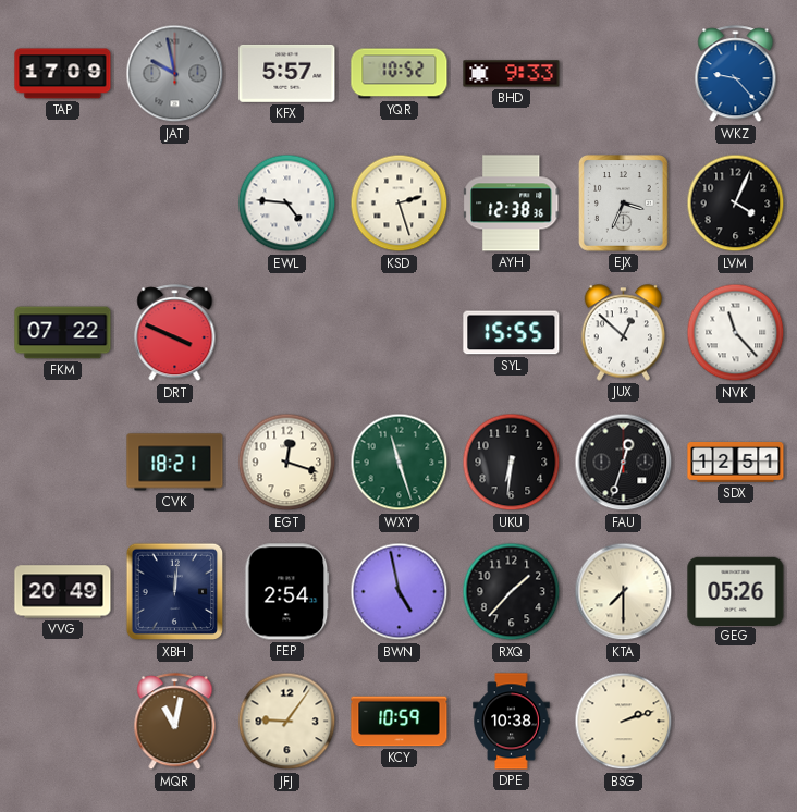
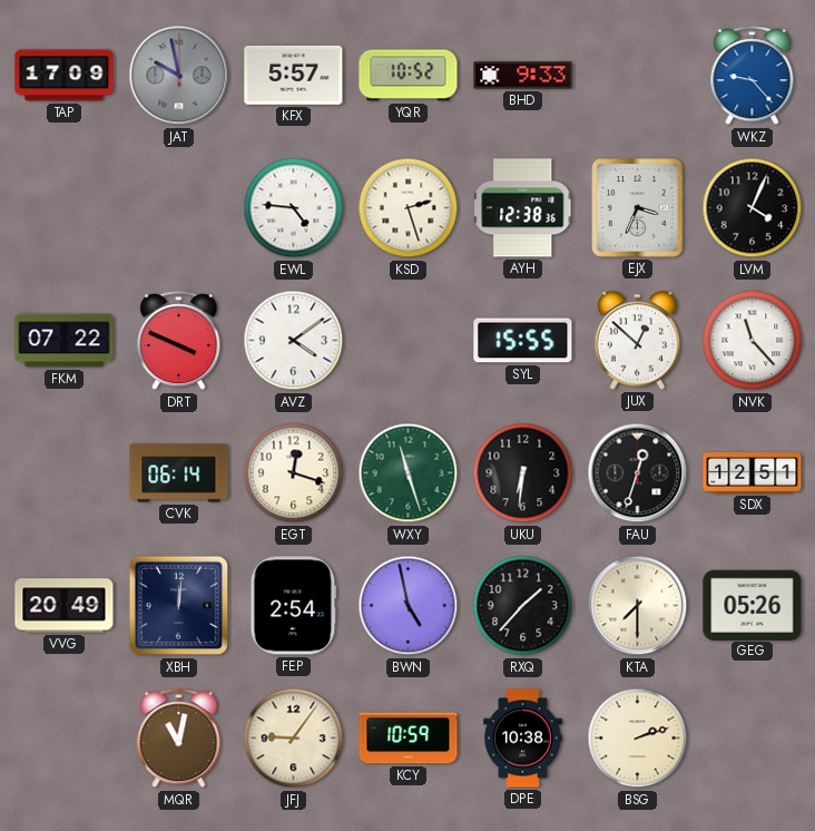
AVZ: none -> 4:09 (294, 341)
CVK: 18:21 -> 06:14 (179, 473)
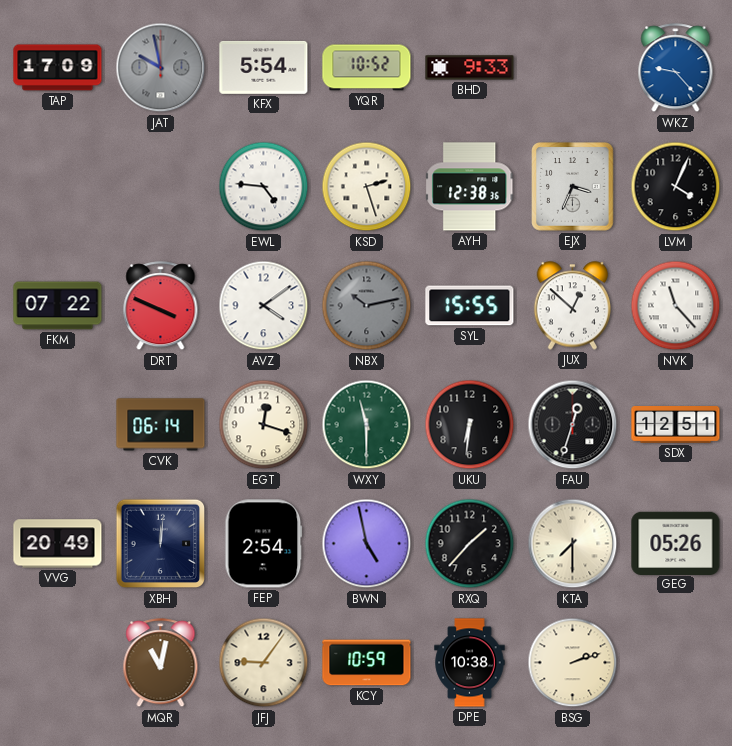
KFX: 5:57 -> 5:54 (264, 67)
NBX: none -> 10:13 (367, 306)
WXY: 11:27 -> 11:30 (367, 425)
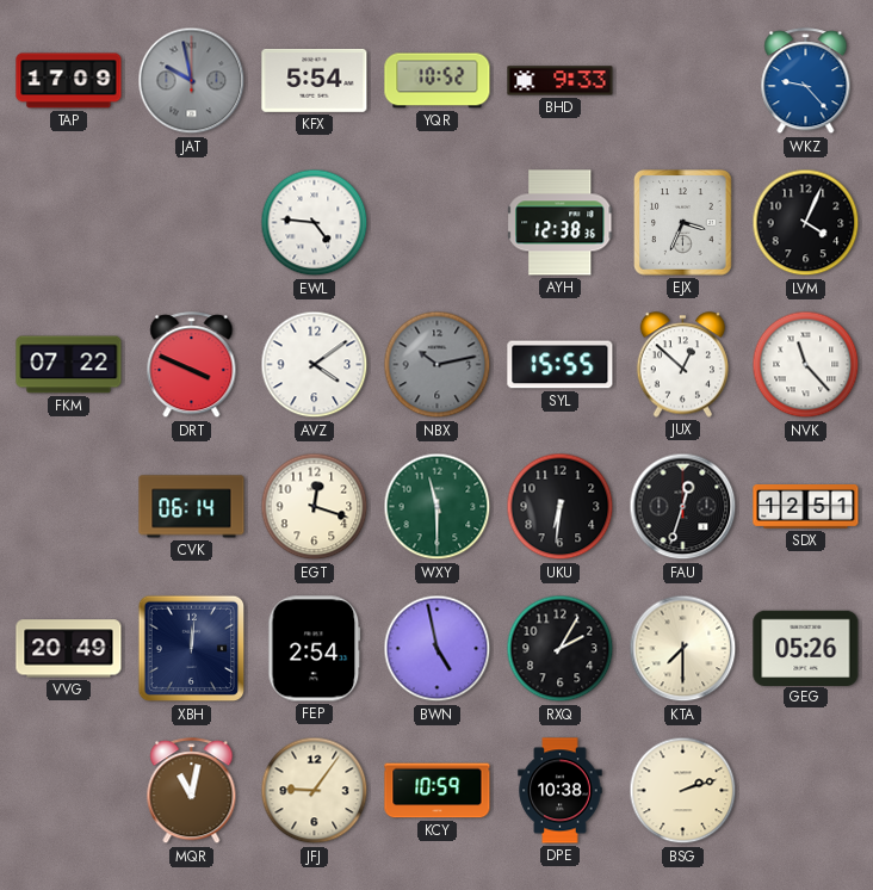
KSD: 2:27 -> none (367, 187)
RXQ: 1:37 -> 2:05 (561, 649)
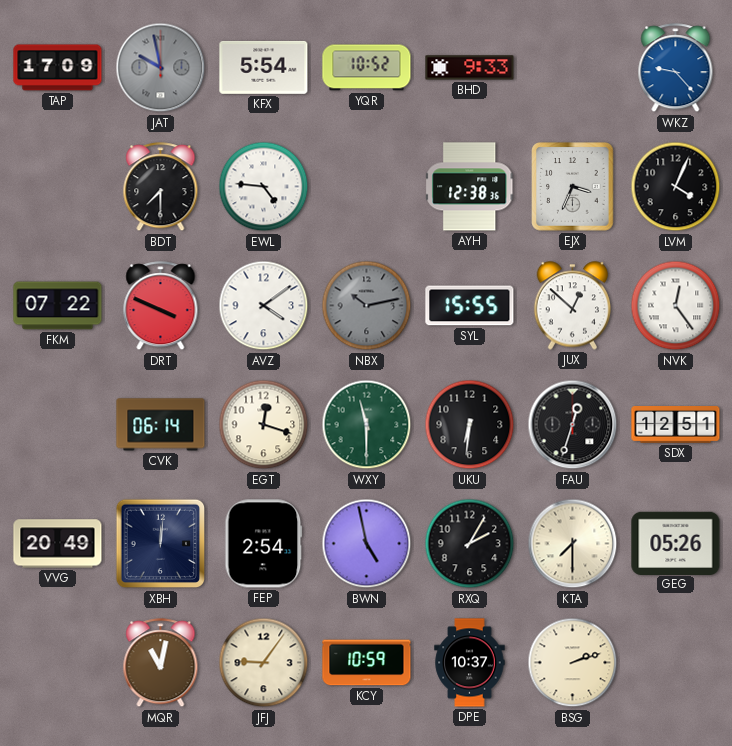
BDT: none -> 7:30 (161, 187)
NVK: 11:23 -> 12:24 (676, 306)
DPE: 10:38 -> 10:37 (470, 663)
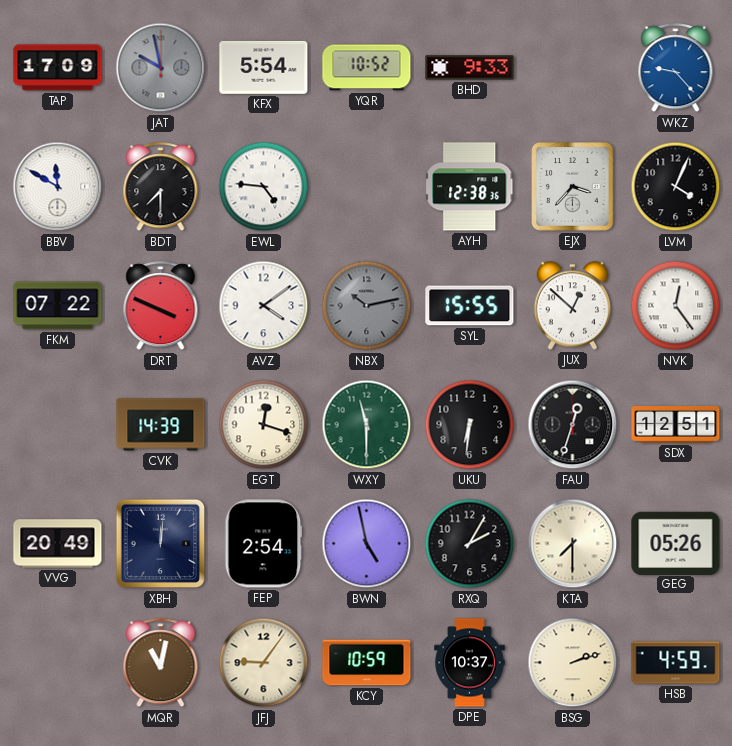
BBV: none -> 11:50 (58, 187)
EJX: 3:34 -> 3:37 (573, 187)
CVK: 06:14 -> 14:39 (161, 425)
HSB: none -> 4:59 (676, 663)
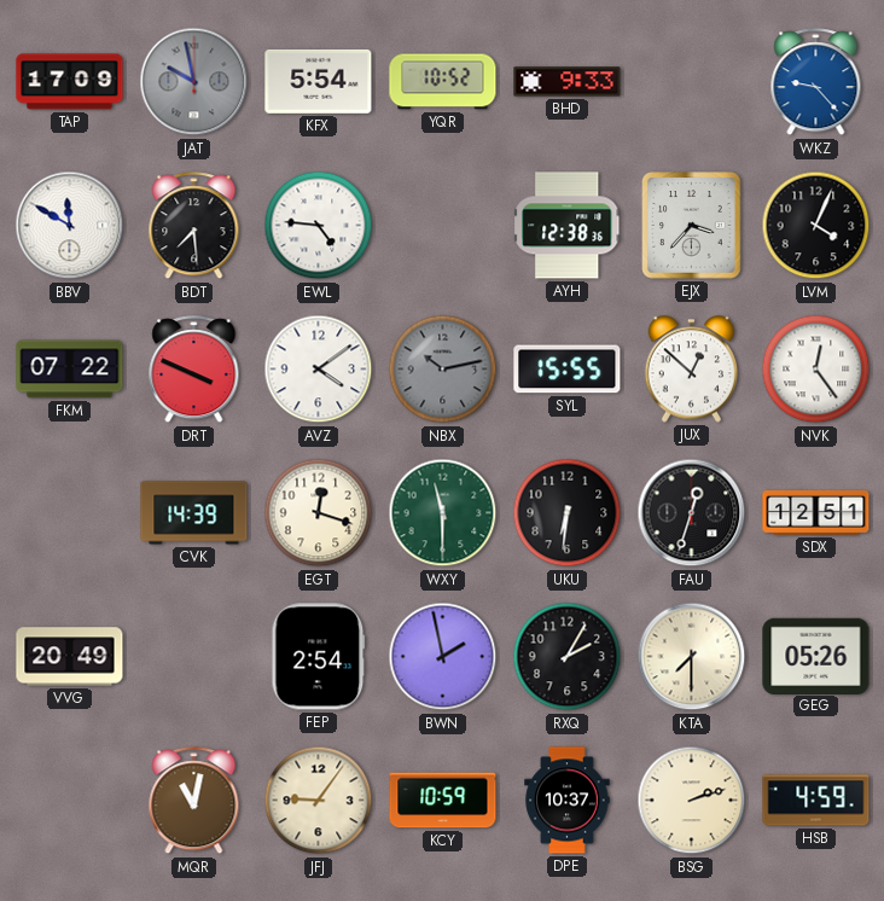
BDT: 7:30 -> 7:29 (194, 226)
XBH: 12:01 -> none (161, 544)
BWN: 4:58 -> 1:58 (443, 657)
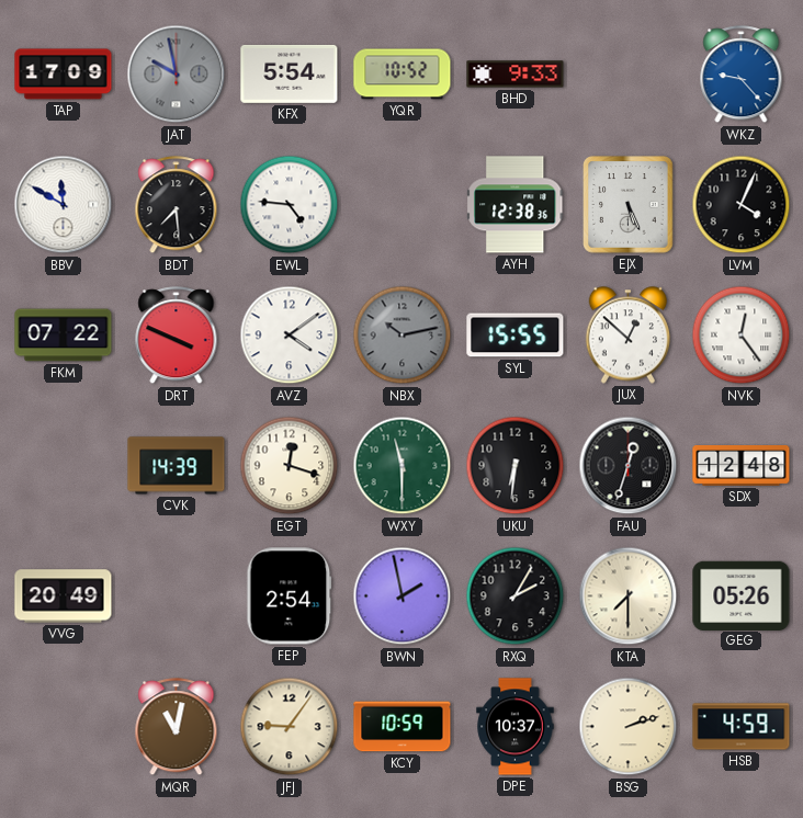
EJX: 3:37 -> 5:26 (629, 205)
SDX: 12:51 -> 12:48 (742, 466)
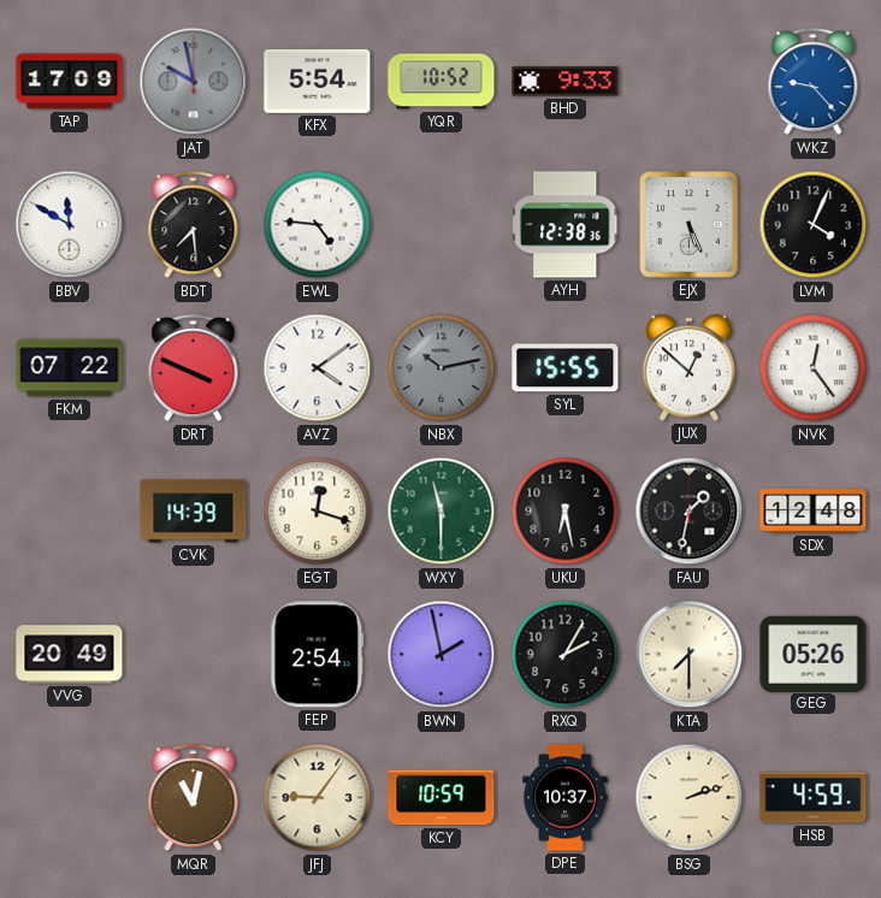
UKU: 6:31 -> 6:28 (566, 512)
FAU: 12:33 -> 1:32 (690, 512)
